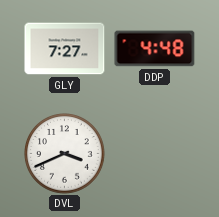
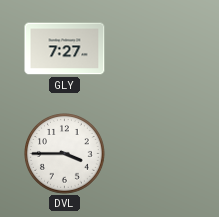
DDP: 4:48 -> none (155, 49)
DVL: 3:41 -> 3:45 (65, 154)
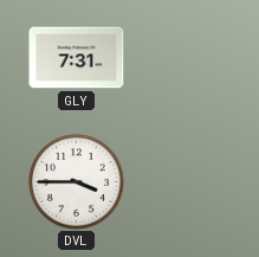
GLY: 7:27 -> 7:31 (77, 58)
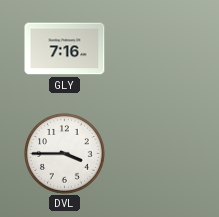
GLY: 7:31 -> 7:16 (65, 49)
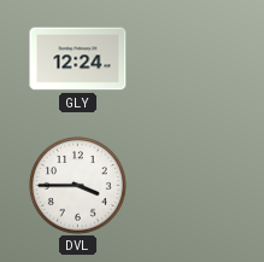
GLY: 7:16 -> 12:24 (78, 59)
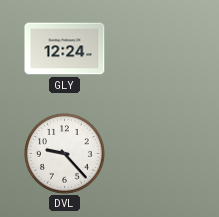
DVL: 3:45 -> 9:23 (65, 154)
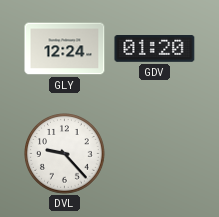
GDV: none -> 01:20 (155, 49)
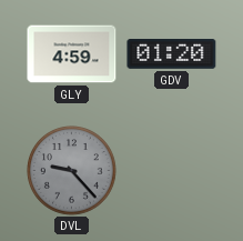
GLY: 12:24 -> 4:59 (72, 54)
DVL dial: white -> grey (72, 171)
